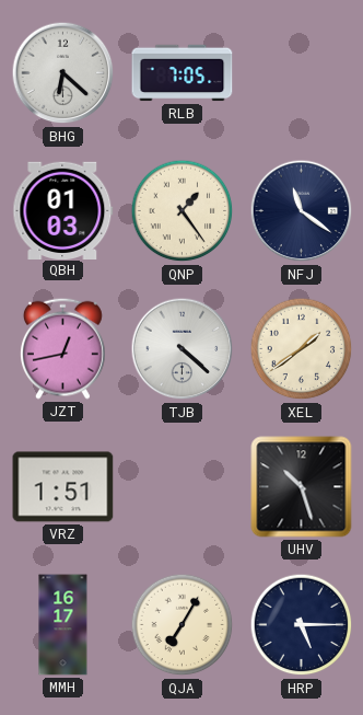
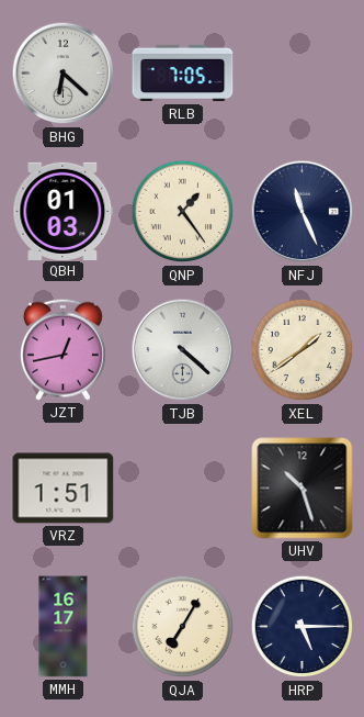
NFJ: 11:21 -> 11:26 (303, 212)
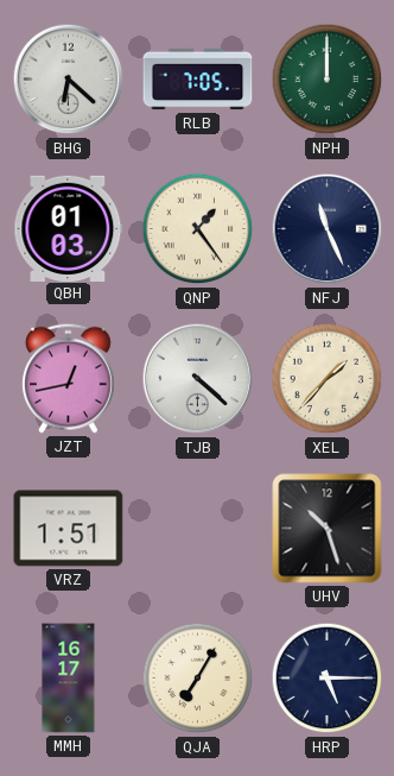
NPH: none -> 12:00 (328, 80)
XEL: 1:39 -> 1:37 (328, 379)
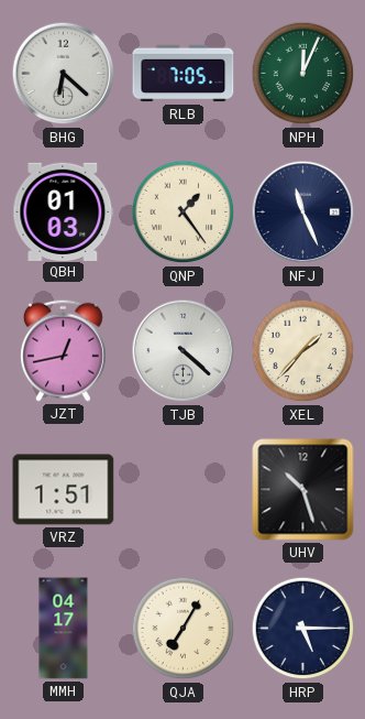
NPH: 12:00 -> 12:04 (303, 74)
MMH: 16:17 -> 04:17 (64, 629)
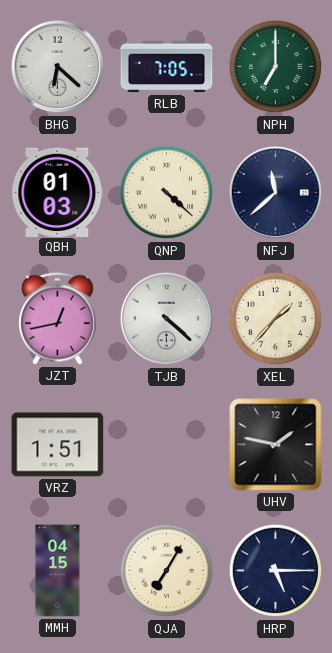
NPH: 12:04 -> 7:00 (276, 67)
QNP: 1:24 -> 4:22 (167, 193)
NFJ: 11:26 -> 11:38 (276, 193)
UHV: 10:27 -> 1:47 (276, 445)
MMH: 04:17 -> 04:15 (58, 571)
